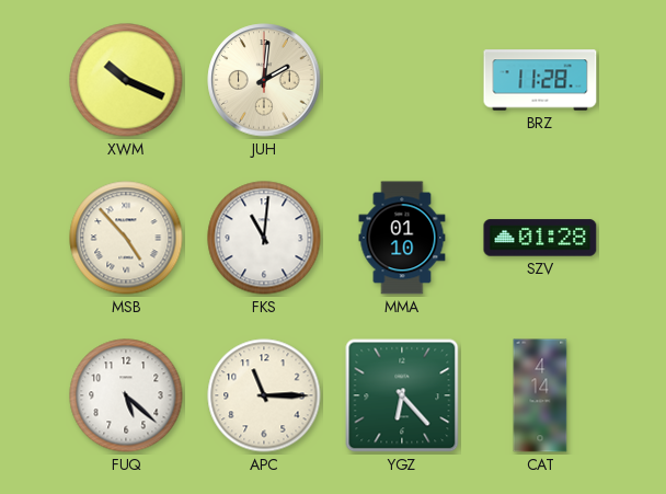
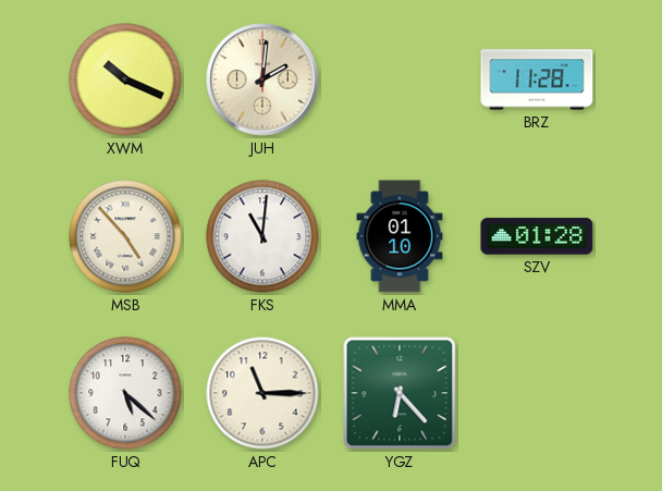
CAT: 4:14 -> none (540, 395)
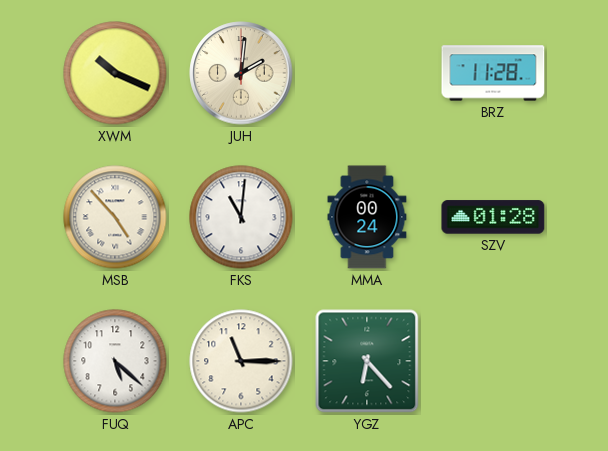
MMA: 01:10 -> 00:24 (367, 217)
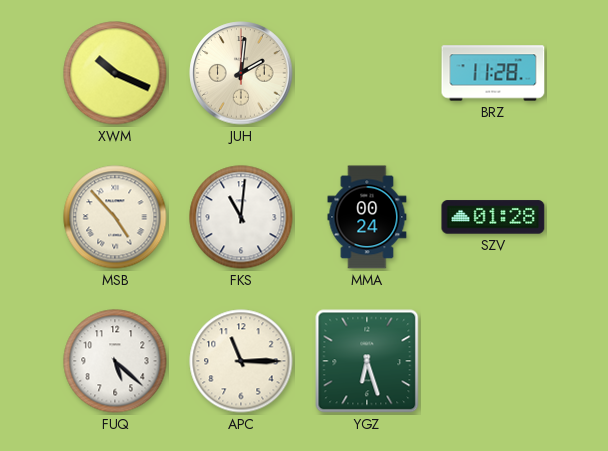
YGZ: 6:23 -> 6:27 (367, 361)
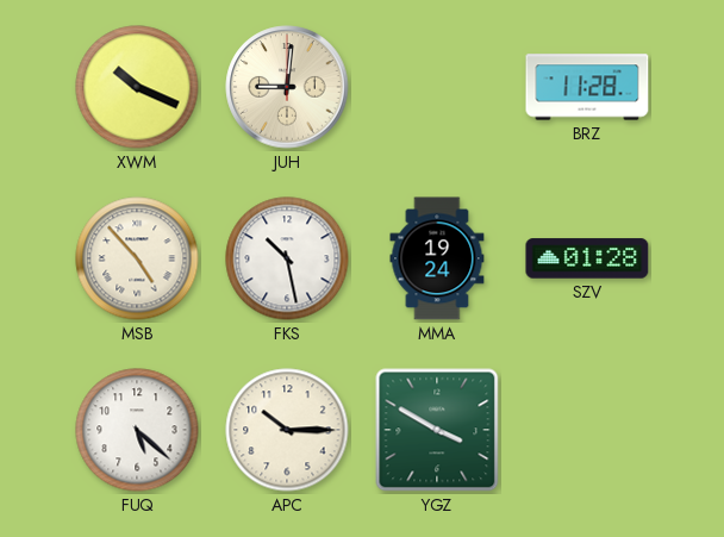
JUH: 2:01 -> 9:01 (287, 87)
FKS: 11:01 -> 10:28 (287, 258)
MMA: 00:24 -> 19:24 (437, 258)
APC: 11:15 -> 10:15 (287, 430)
YGZ: 6:27 -> 3:50 (437, 430)
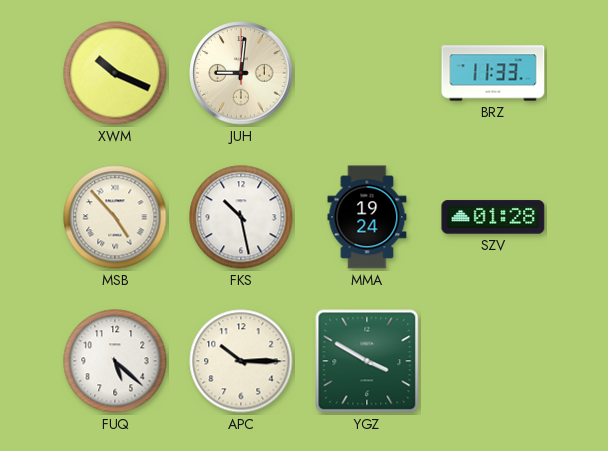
BRZ: 11:28 -> 11:33 (493, 73)
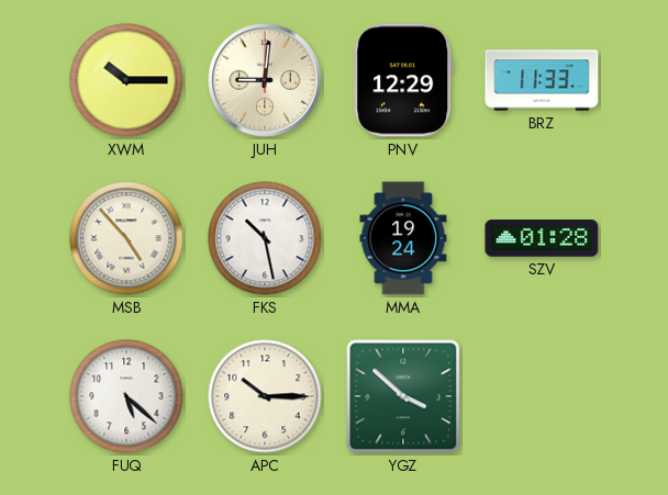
XWM: 10:19 -> 10:15 (126, 80)
PNV: none -> 12:29 (403, 80)
YGZ: 3:50 -> 3:52 (403, 396)
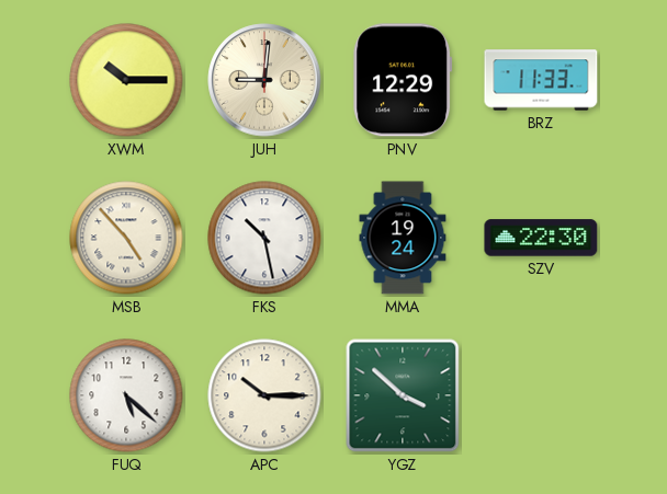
SZV: 01:28 -> 22:30 (541, 238)
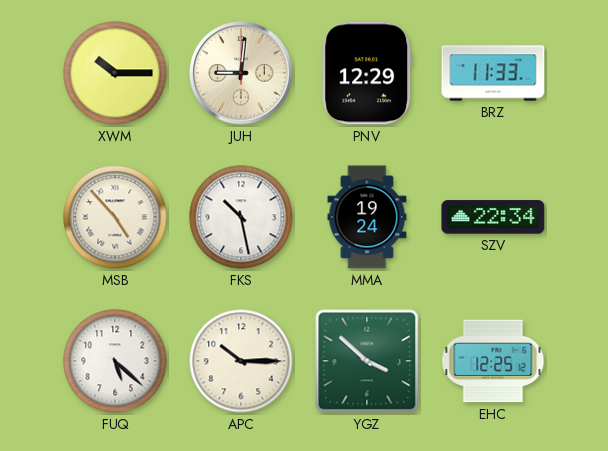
SZV: 22:30 -> 22:34 (493, 217)
EHC: none -> 12:25 (493, 361)
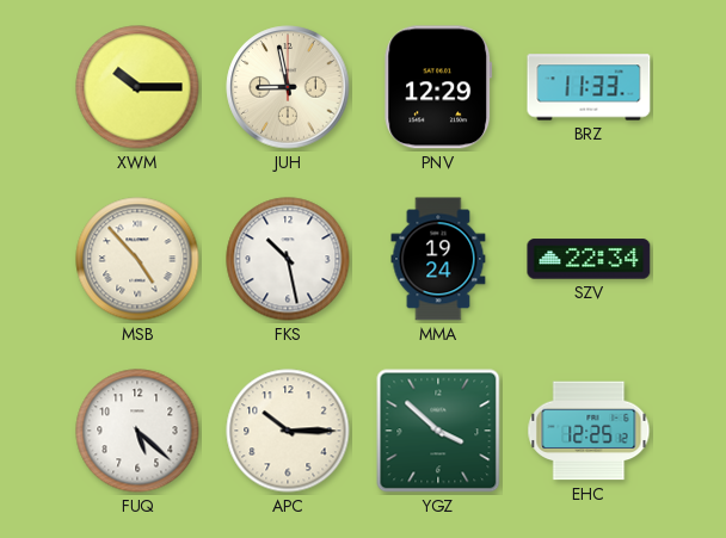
JUH: 9:01 -> 8:58 (288, 87)
